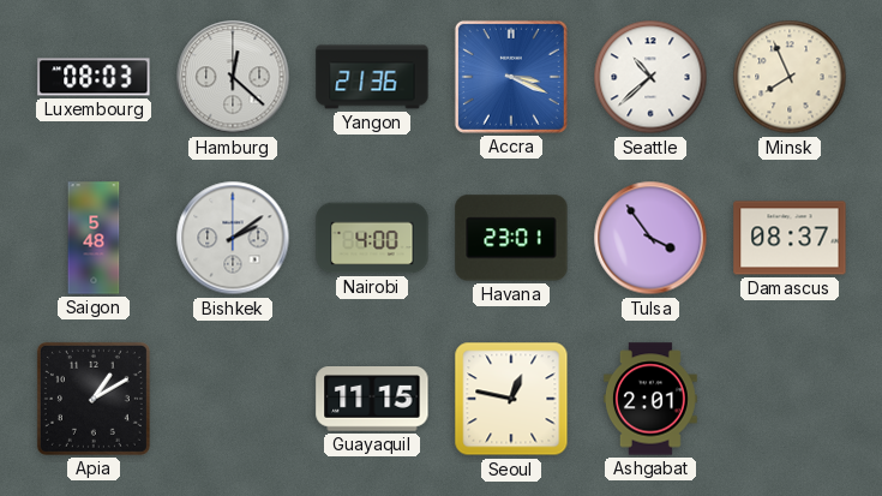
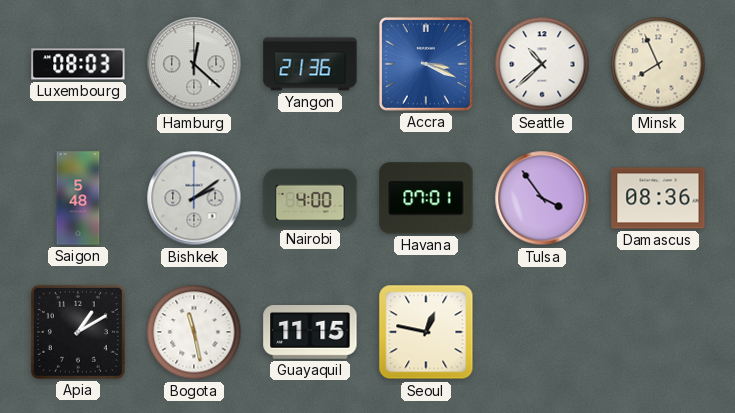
Havana: 23:01 -> 07:01 (426, 198)
Damascus: 08:37 -> 08:36 (658, 198)
Bogota: none -> 11:28 (194, 332)
Ashgabat: 2:01 -> none (650, 399)
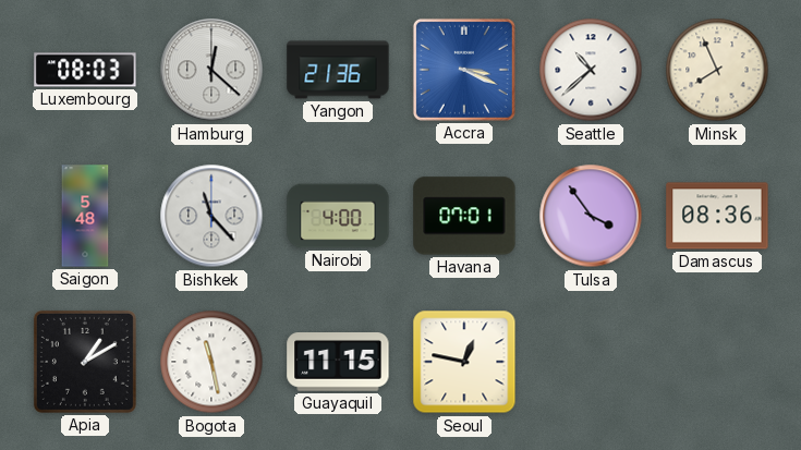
Bishkek: 2:09 -> 11:23 (211, 216)
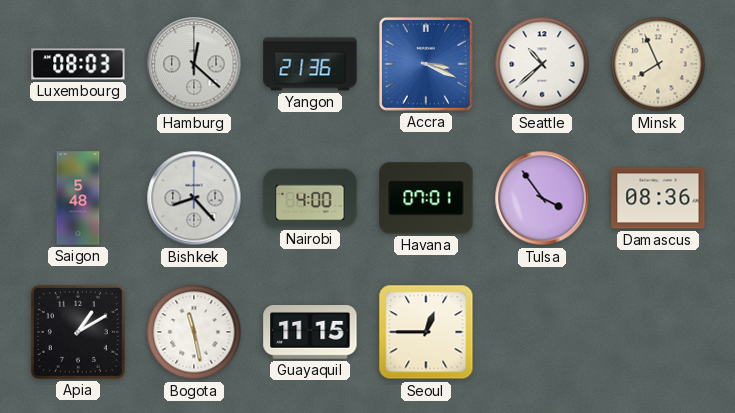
Bishkek: 11:23 -> 8:23 (194, 198)
Seoul: 12:47 -> 12:45 (426, 332)
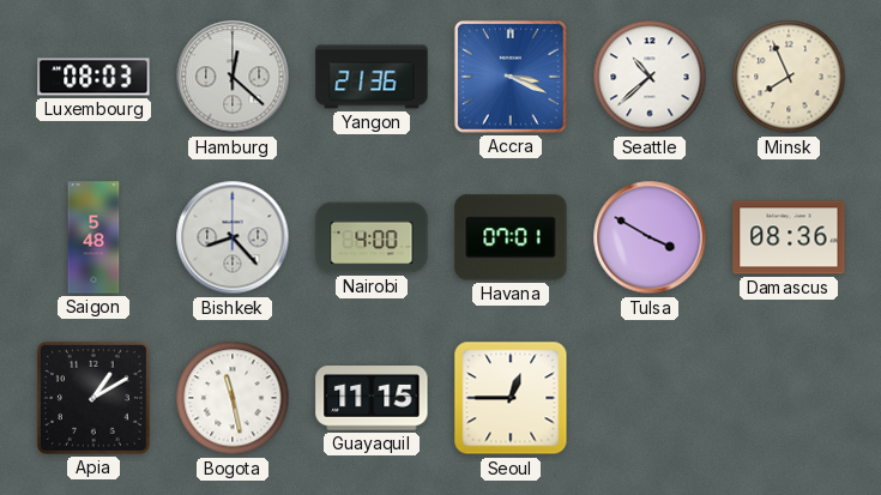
Tulsa: 3:54 -> 3:50 (650, 237)
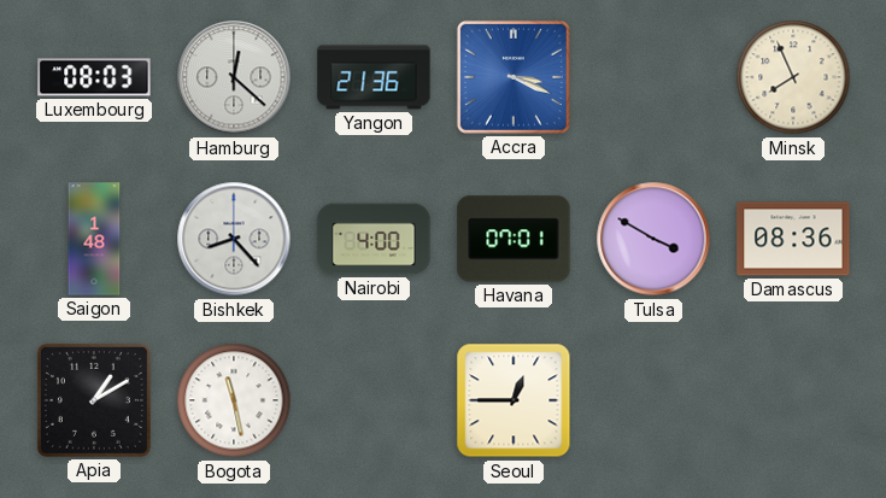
Seattle: 10:38 -> none (650, 77)
Saigon: 5:48 -> 1:48 (94, 239)
Guayaquil: 11:15 -> none (372, 398)
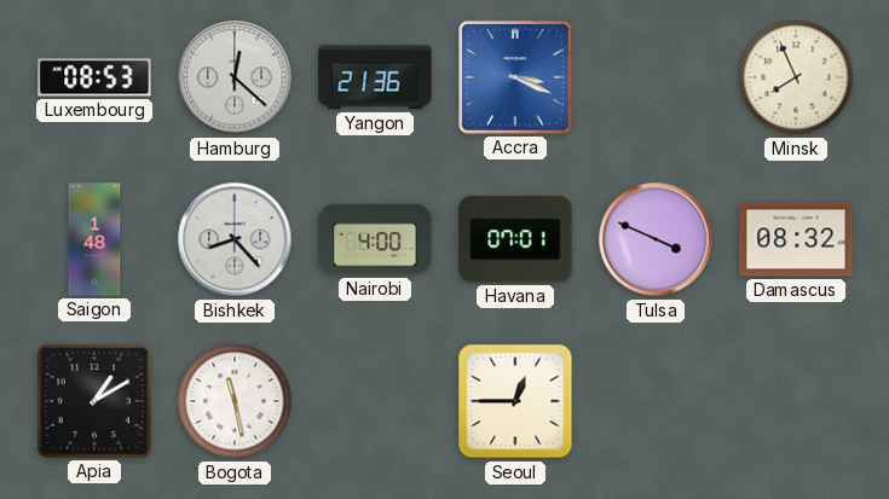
Luxembourg: 08:03 -> 08:53 (94, 77)
Tulsa: 3:50 -> 3:49 (656, 239)
Damascus: 08:36 -> 08:32 (796, 239)
